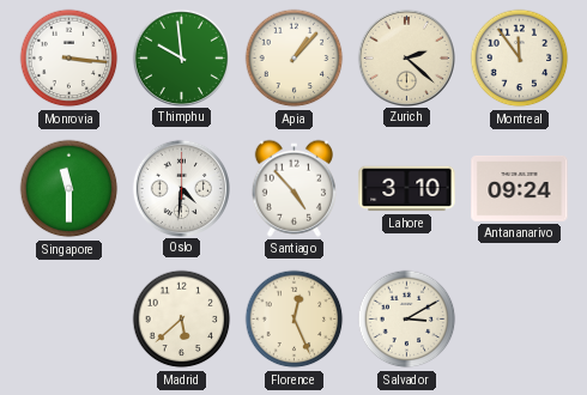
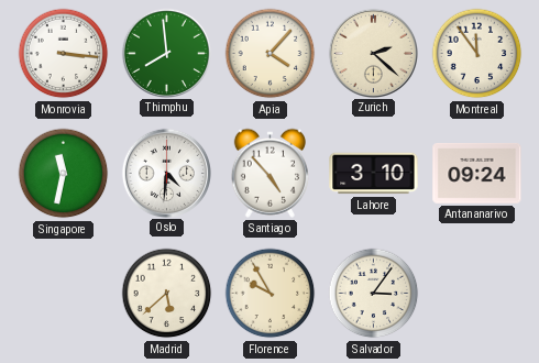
Thimphu: 9:59 -> 7:59 (166, 53)
Apia: 1:07 -> 4:07 (271, 54)
Singapore: 11:30 -> 11:32 (64, 174)
Florence: 12:26 -> 9:55 (271, 294)
Salvador: 3:10 -> 3:06 (374, 294)
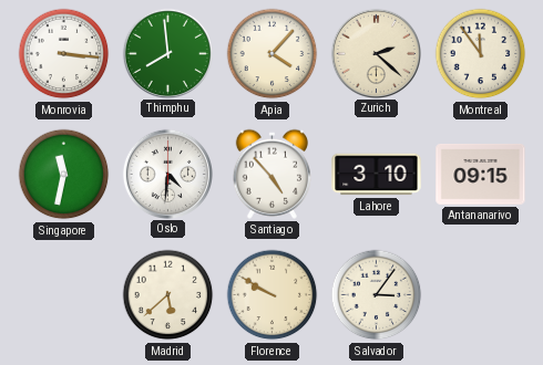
Antananarivo: 09:24 -> 09:15 (481, 175)
Florence: 9:55 -> 9:50 (273, 295)
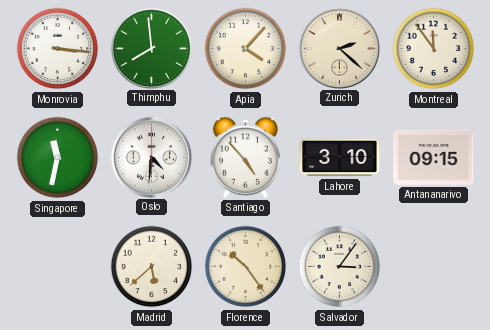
Florence: 9:50 -> 10:24 (246, 267)
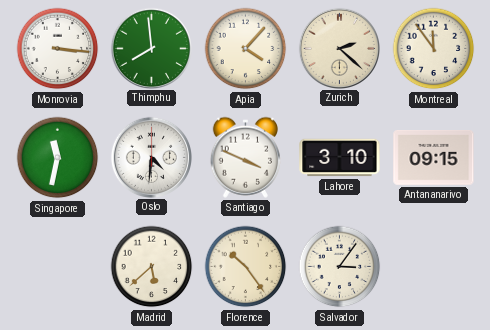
Santiago: 4:53 -> 3:49 (245, 157)
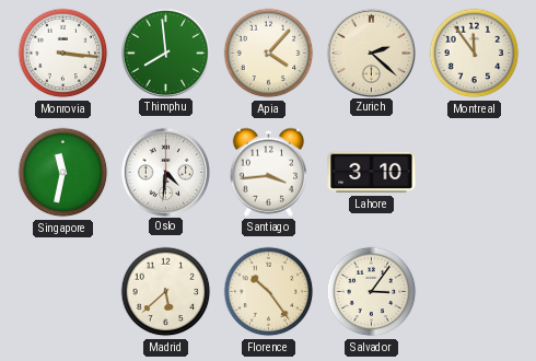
Santiago: 3:49 -> 3:44 (268, 172)
Antananarivo: 09:15 -> none (434, 158)
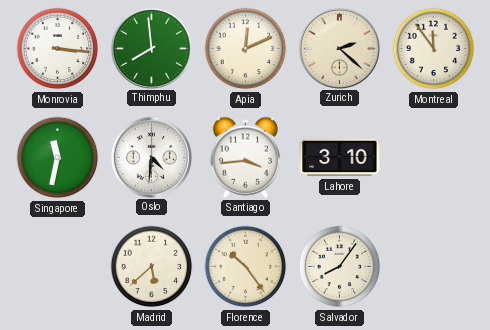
Apia: 4:07 -> 12:11 (246, 49)
Salvador: 3:06 -> 8:06 (340, 267)
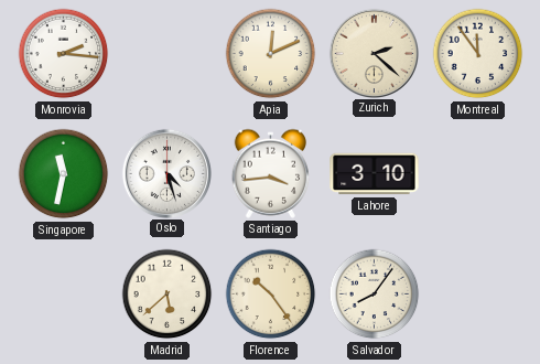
Monrovia: 3:16 -> 2:16 (64, 54)
Thimphu: 7:59 -> none (151, 48)
Oslo: 4:31 -> 4:27 (166, 173)
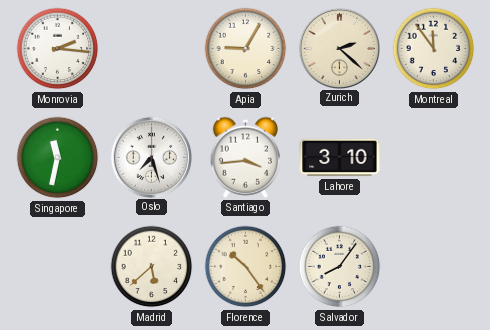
Apia: 12:11 -> 9:05 (246, 49)
Oslo: 4:27 -> 7:27 (151, 157)
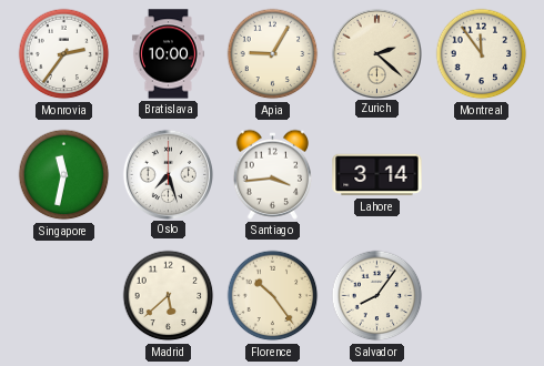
Monrovia: 2:16 -> 2:36 (64, 54)
Bratislava: none -> 10:00 (168, 54)
Lahore: 3:10 -> 3:14 (377, 175)
